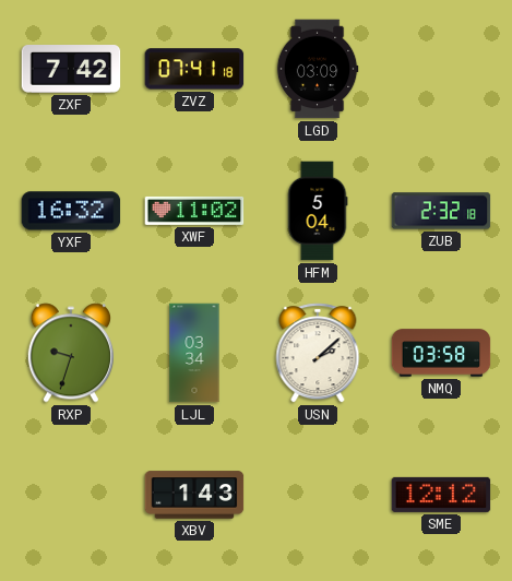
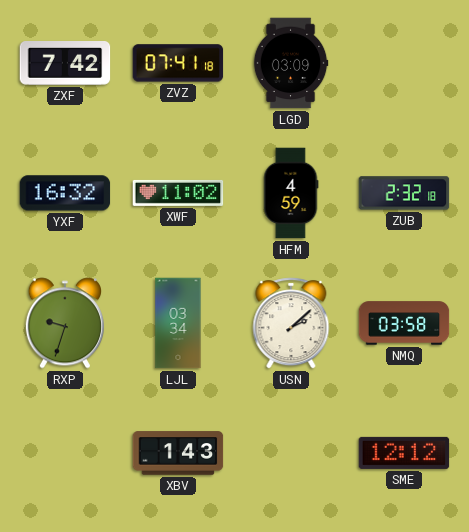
HFM: 5:04 -> 4:59 (291, 193)
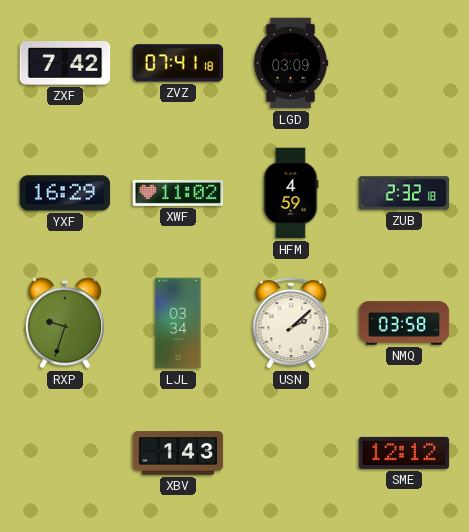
YXF: 16:32 -> 16:29 (65, 193)
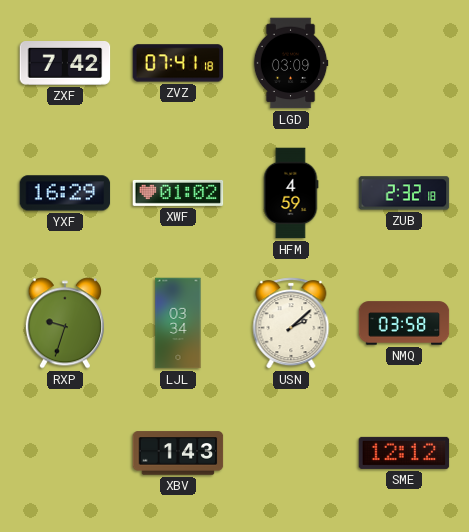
XWF: 11:02 -> 01:02 (178, 193)
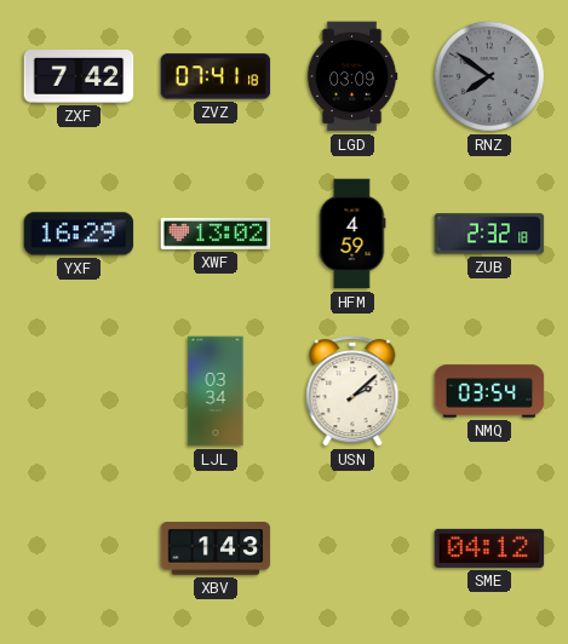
RNZ: none -> 7:51 (489, 76)
XWF: 01:02 -> 13:02 (216, 234)
RXP: 9:33 -> none (64, 323)
NMQ: 03:58 -> 03:54 (489, 391)
SME: 12:12 -> 04:12 (489, 548)
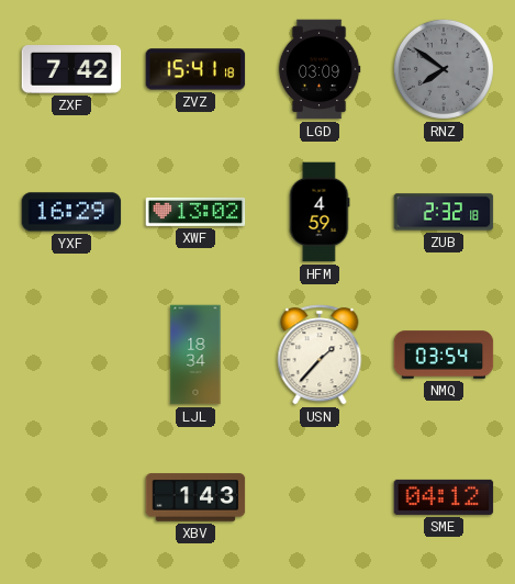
ZVZ: 07:41 -> 15:41 (195, 69)
LJL: 03:34 -> 18:34 (195, 355)
USN: 2:08 -> 1:37 (320, 355)
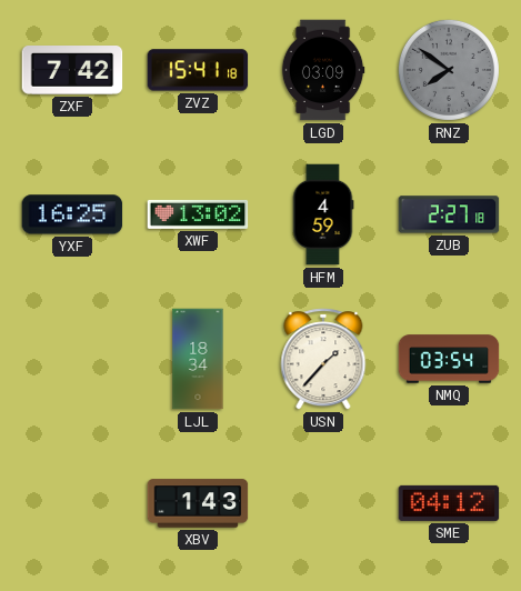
YXF: 16:29 -> 16:25 (72, 214)
ZUB: 2:32 -> 2:27 (449, 214)
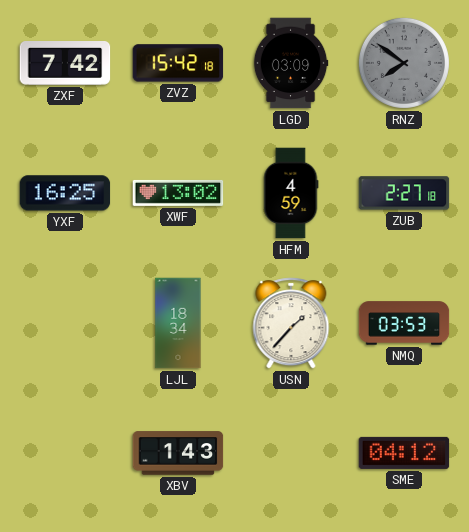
ZVZ: 15:41 -> 15:42 (178, 63)
NMQ: 03:54 -> 03:53 (404, 323)
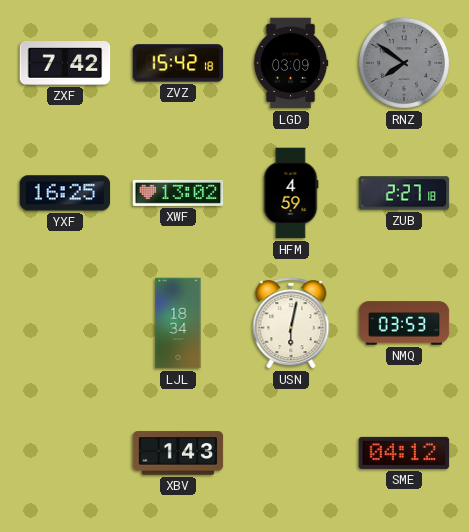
USN: 1:37 -> 6:02 (291, 323)
